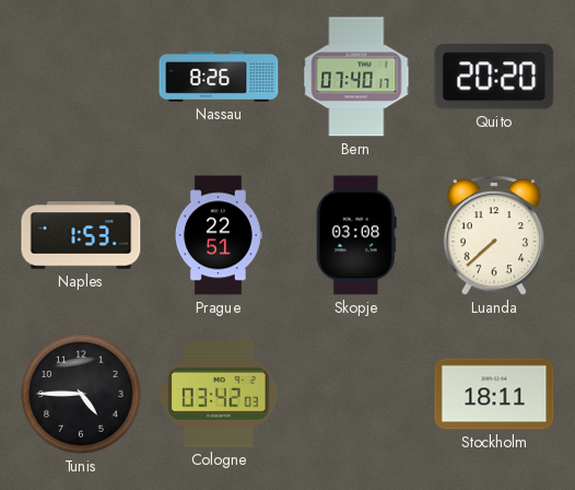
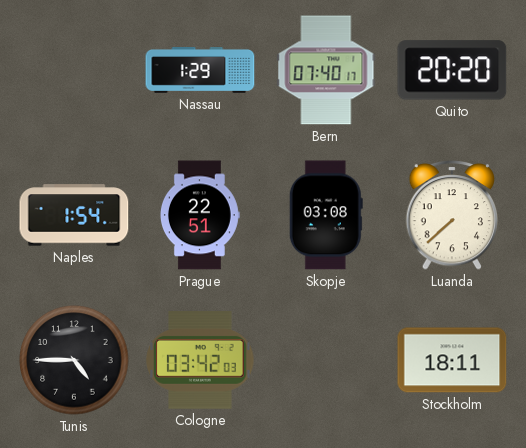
Nassau: 8:26 -> 1:29 (200, 71)
Naples: 1:53 -> 1:54 (74, 215)
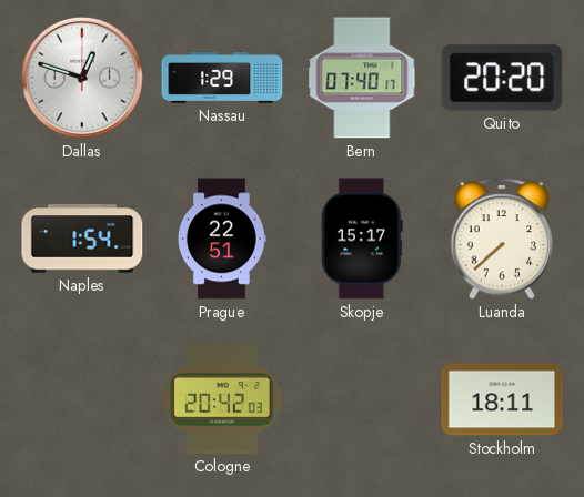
Dallas: none -> 12:48 (82, 78)
Skopje: 03:08 -> 15:17 (362, 239)
Tunis: 4:45 -> none (74, 360)
Cologne: 03:42 -> 20:42 (222, 399)
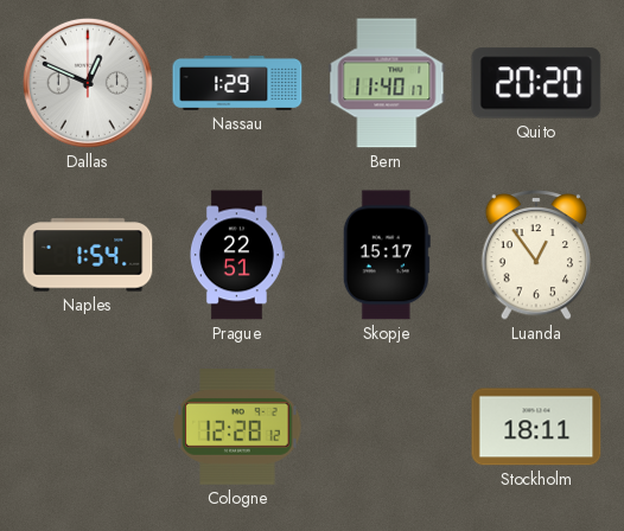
Dallas: 12:48 -> 12:49 (88, 83)
Bern: 07:40 -> 11:40 (387, 83)
Luanda: 7:38 -> 12:54 (536, 255)
Cologne: 20:42 -> 12:28 (237, 427)
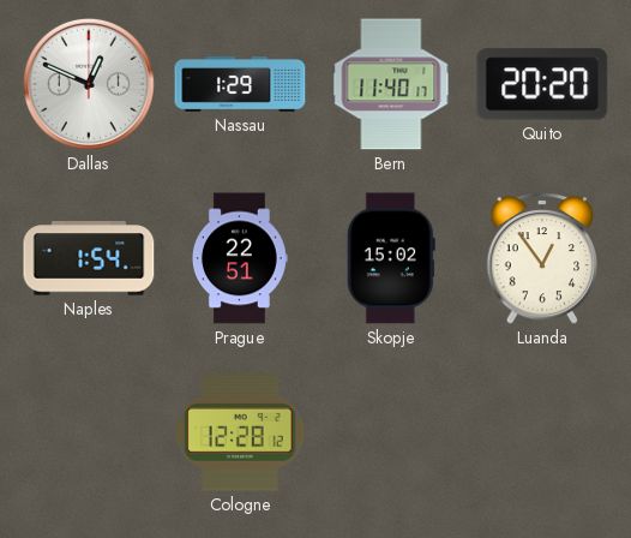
Skopje: 15:17 -> 15:02 (391, 258)
Stockholm: 18:11 -> none (536, 427)
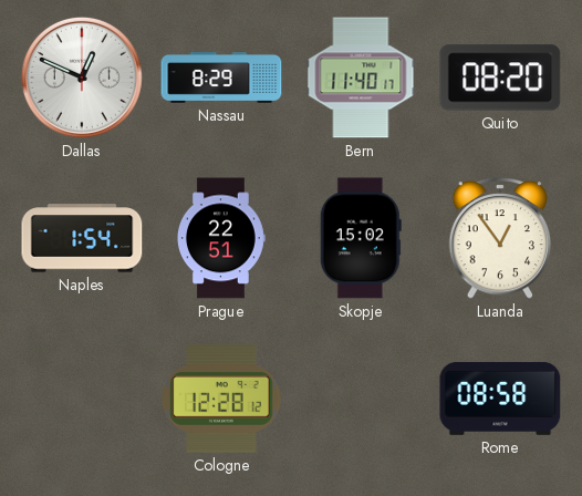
Nassau: 1:29 -> 8:29 (221, 79)
Quito: 20:20 -> 08:20 (500, 77)
Rome: none -> 08:58 (500, 399)
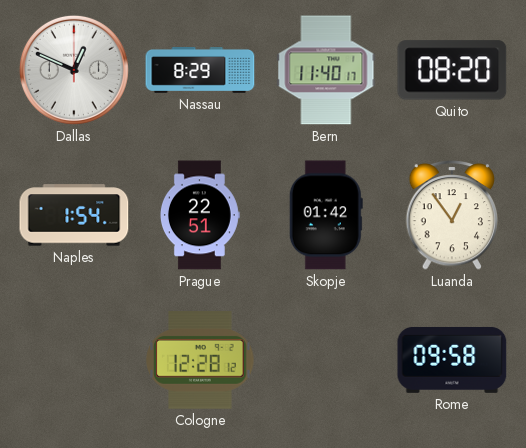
Skopje: 15:02 -> 01:42 (326, 215)
Rome: 08:58 -> 09:58 (452, 360)
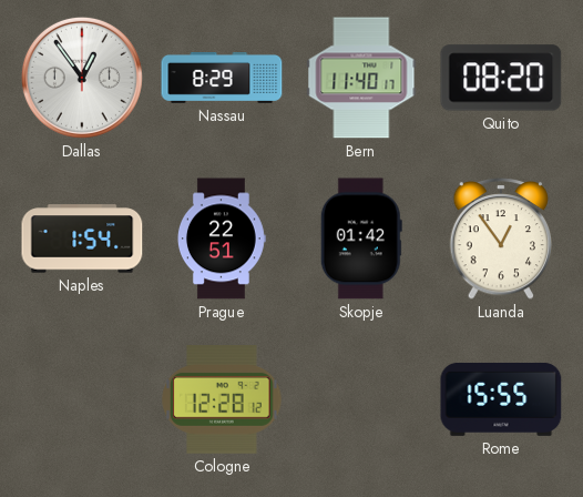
Dallas: 12:49 -> 12:54 (82, 78)
Rome: 09:58 -> 15:55 (501, 399)
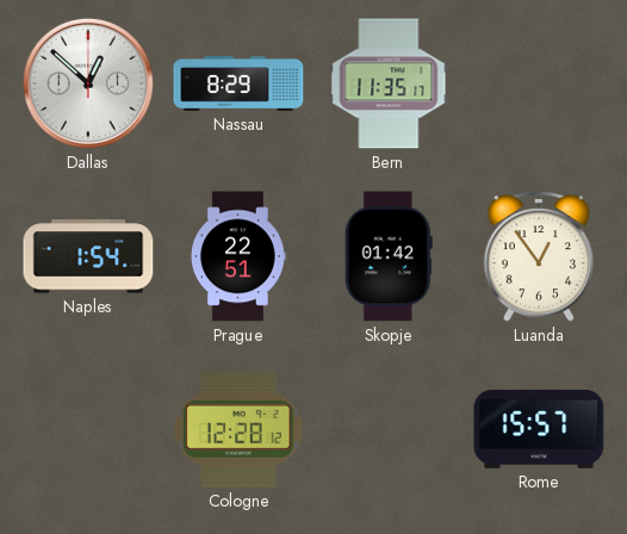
Dallas: 12:54 -> 12:52 (88, 83)
Bern: 11:40 -> 11:35 (389, 83)
Quito: 08:20 -> none (501, 78)
Rome: 15:55 -> 15:57 (539, 429)
